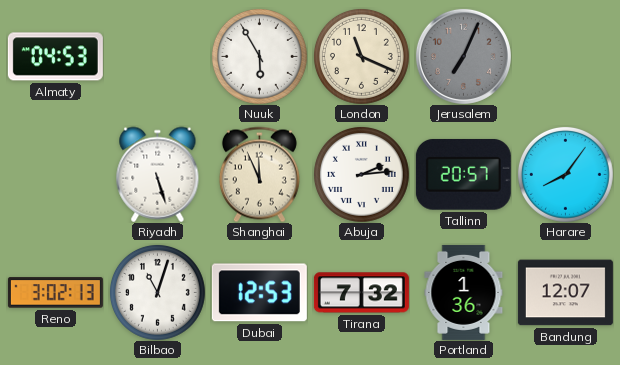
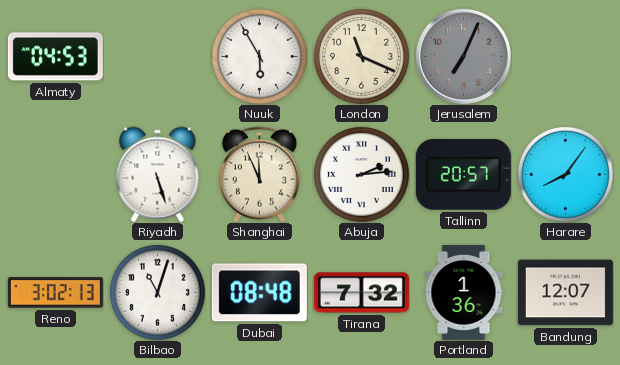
Dubai: 12:53 -> 08:48 (259, 293)
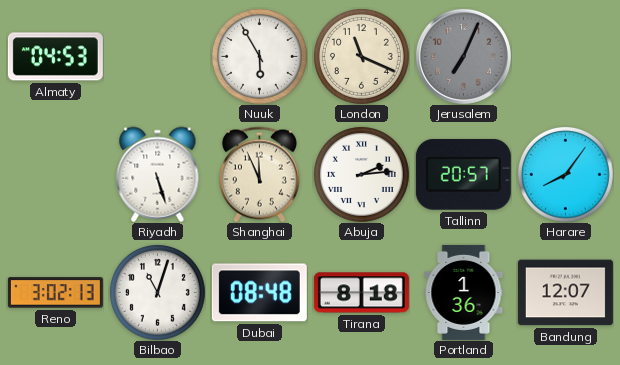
Tirana: 7:32 -> 8:18 (361, 293)
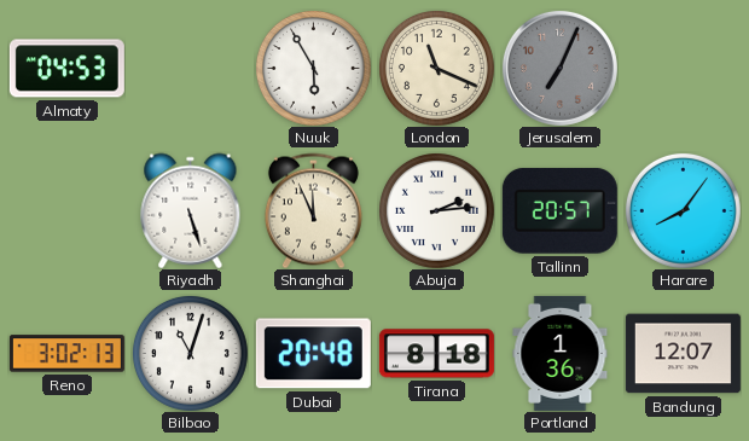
Dubai: 08:48 -> 20:48 (313, 354)
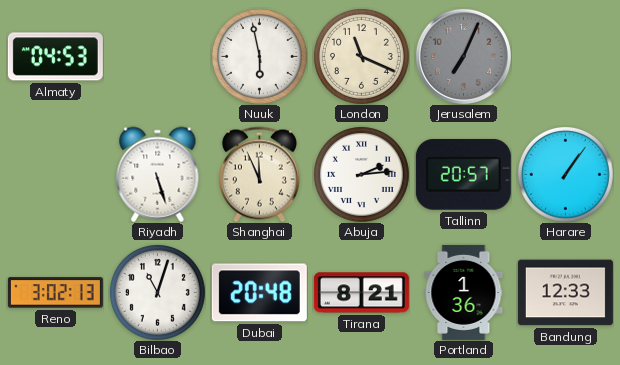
Nuuk: 5:55 -> 5:58 (259, 56)
Harare: 8:06 -> 1:06 (565, 174)
Tirana: 8:18 -> 8:21 (361, 293)
Bandung: 12:07 -> 12:33 (565, 293)
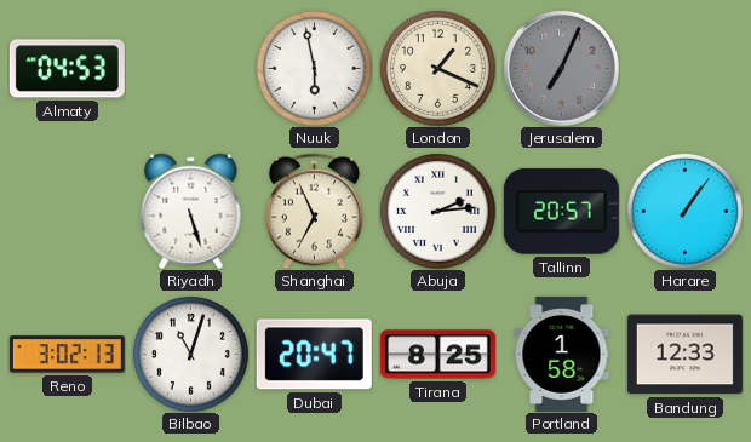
London: 11:19 -> 1:19 (437, 68)
Shanghai: 11:56 -> 6:56 (314, 211)
Dubai: 20:48 -> 20:47 (314, 355)
Tirana: 8:21 -> 8:25 (437, 355)
Portland: 1:36 -> 1:58 (562, 354)
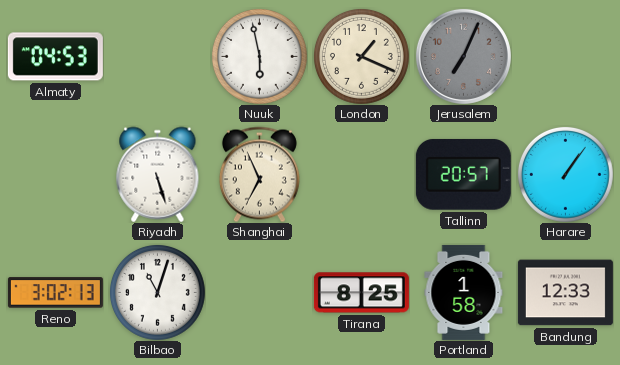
Abuja: 2:14 -> none (437, 211)
Dubai: 20:47 -> none (314, 355)
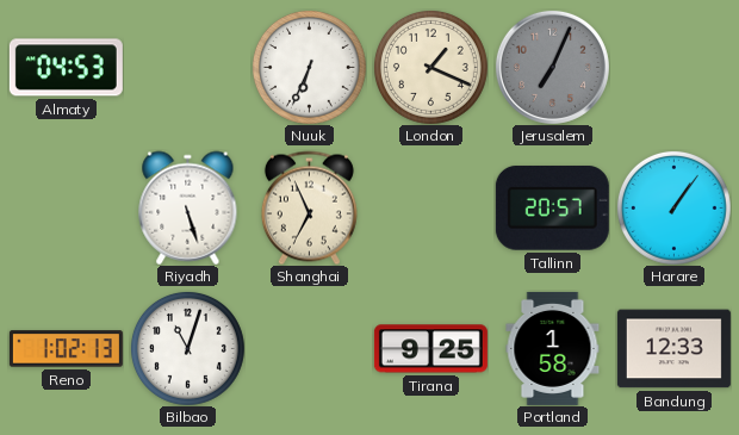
Nuuk: 5:58 -> 6:34 (309, 67)
Reno: 3:02 -> 1:02 (66, 349)
Tirana: 8:25 -> 9:25 (430, 349)
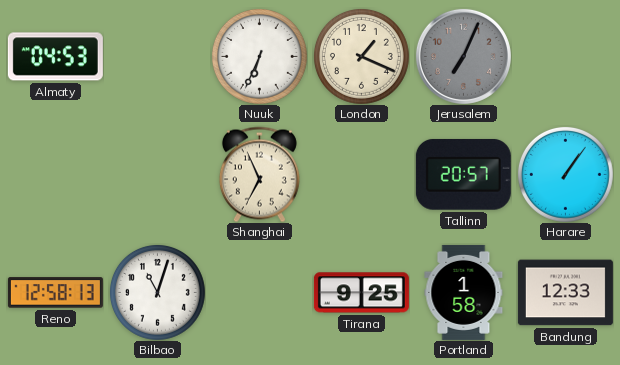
Riyadh: 5:27 -> none (188, 207)
Reno: 1:02 -> 12:58 (55, 293)
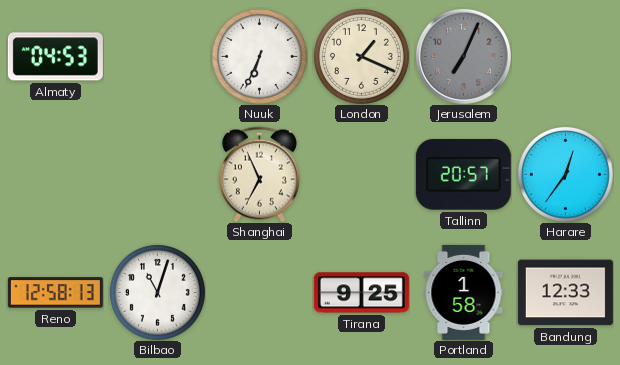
Harare: 1:06 -> 12:36 (565, 174)
